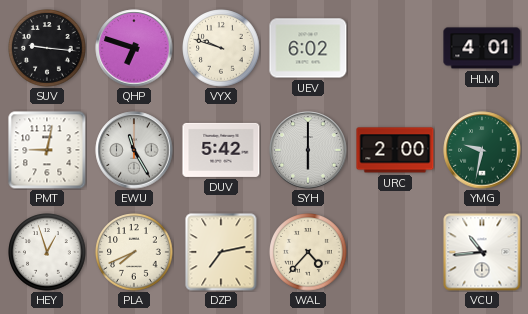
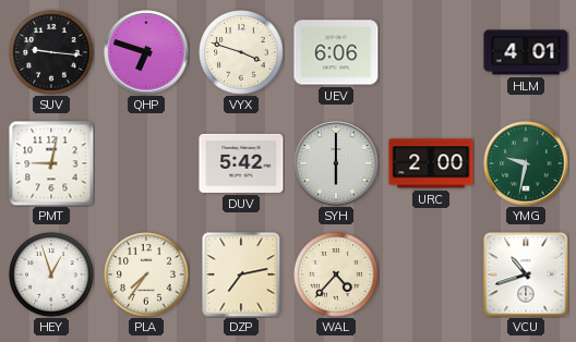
VYX: 9:48 -> 3:48 (241, 52)
UEV: 6:02 -> 6:06 (336, 52)
EWU: 11:25 -> none (134, 150)
PLA: 7:41 -> 7:36 (146, 274)
VCU: 10:44 -> 10:42 (526, 274)
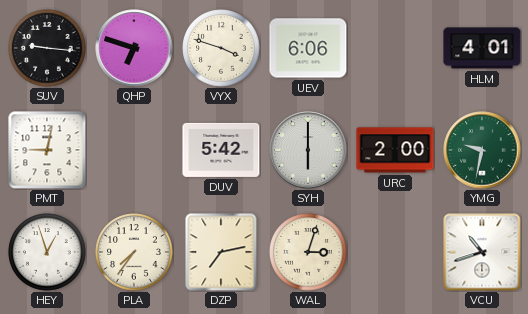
WAL: 4:37 -> 3:03 (308, 252)
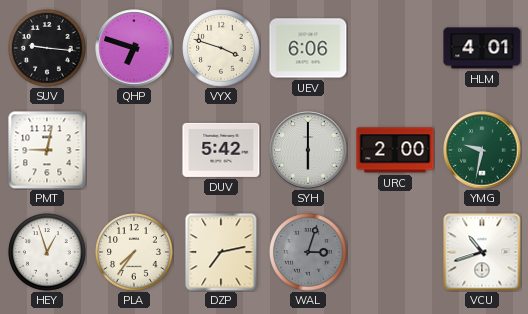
WAL dial: cream -> grey (308, 252)
